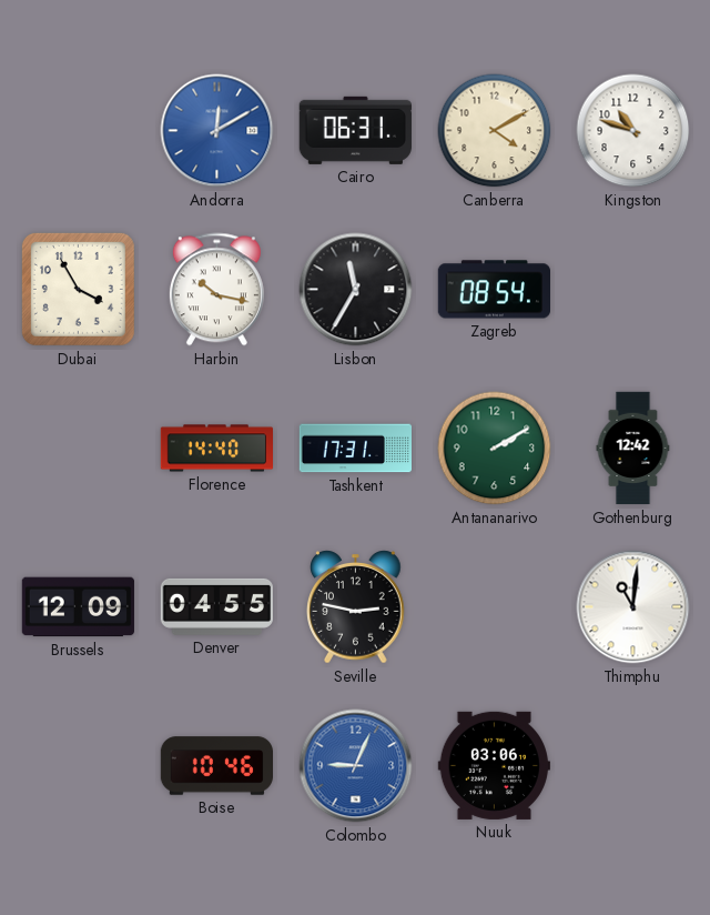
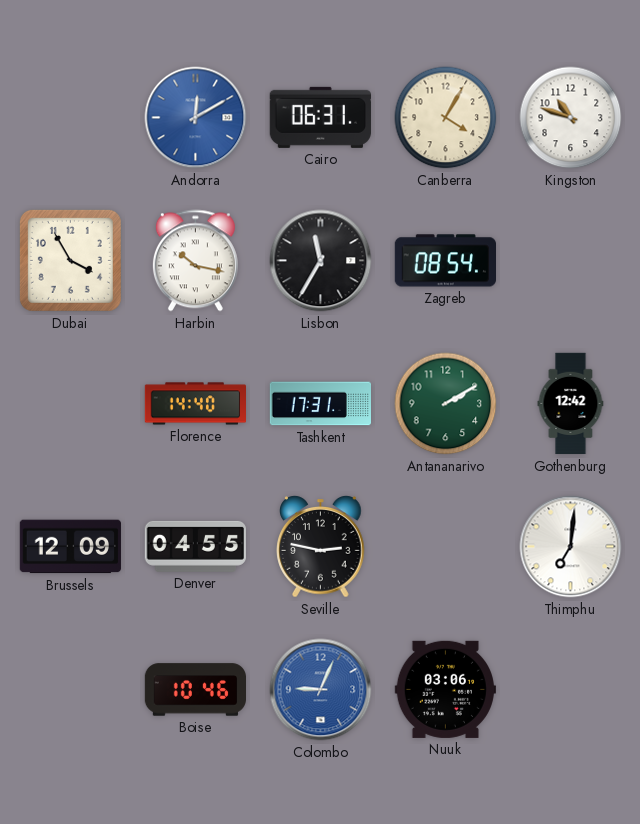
Canberra: 4:10 -> 4:05 (446, 118)
Thimphu: 11:01 -> 7:01 (571, 547)
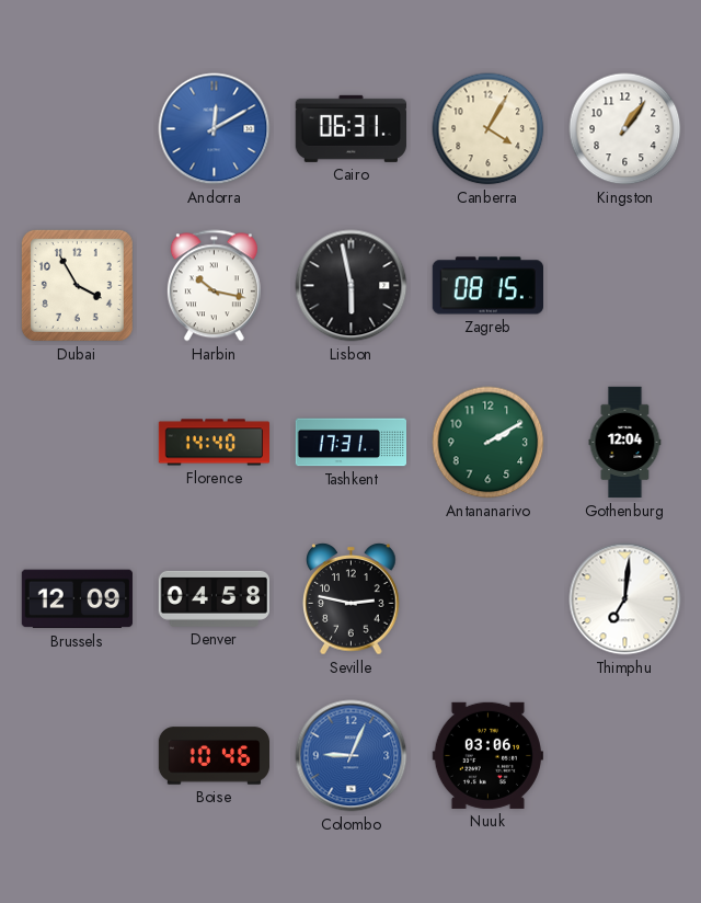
Kingston: 10:48 -> 1:06 (625, 129)
Lisbon: 11:35 -> 5:58 (352, 286)
Zagreb: 08:54 -> 08:15 (487, 286)
Gothenburg: 12:42 -> 12:04 (625, 443)
Denver: 04:55 -> 04:58 (214, 598)
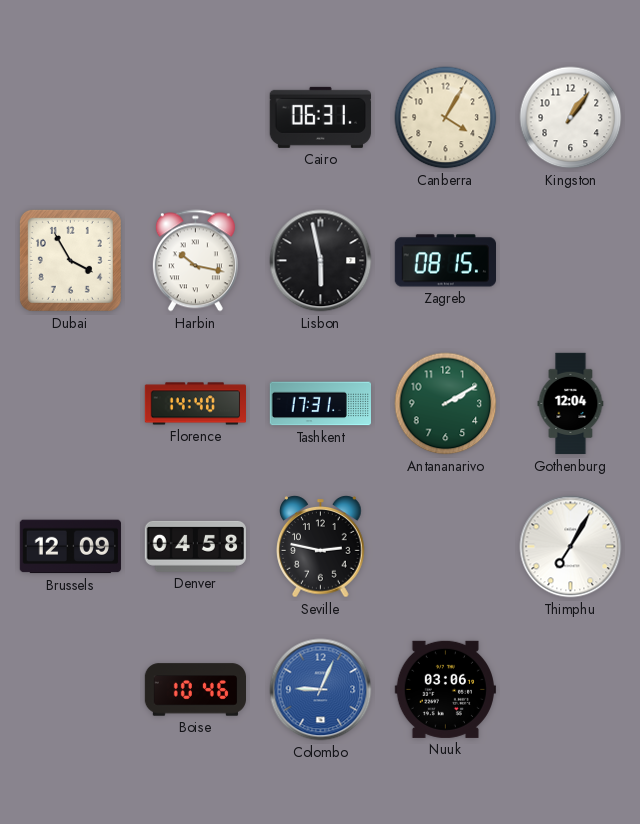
Andorra: 12:10 -> none (215, 129)
Thimphu: 7:01 -> 7:05 (571, 547)
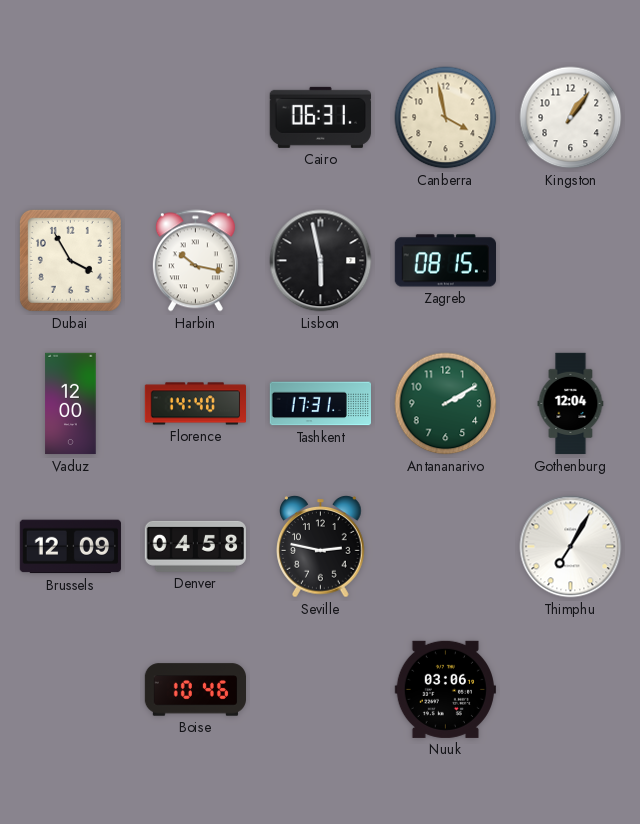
Canberra: 4:05 -> 3:58 (446, 118)
Vaduz: none -> 12:00 (71, 404)
Colombo: 9:04 -> none (321, 690)
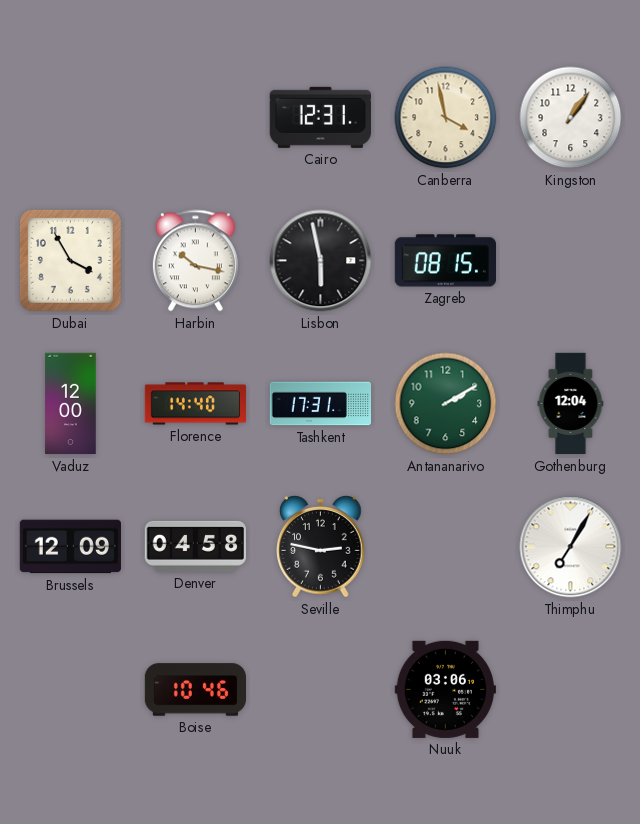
Cairo: 06:31 -> 12:31 (320, 117)
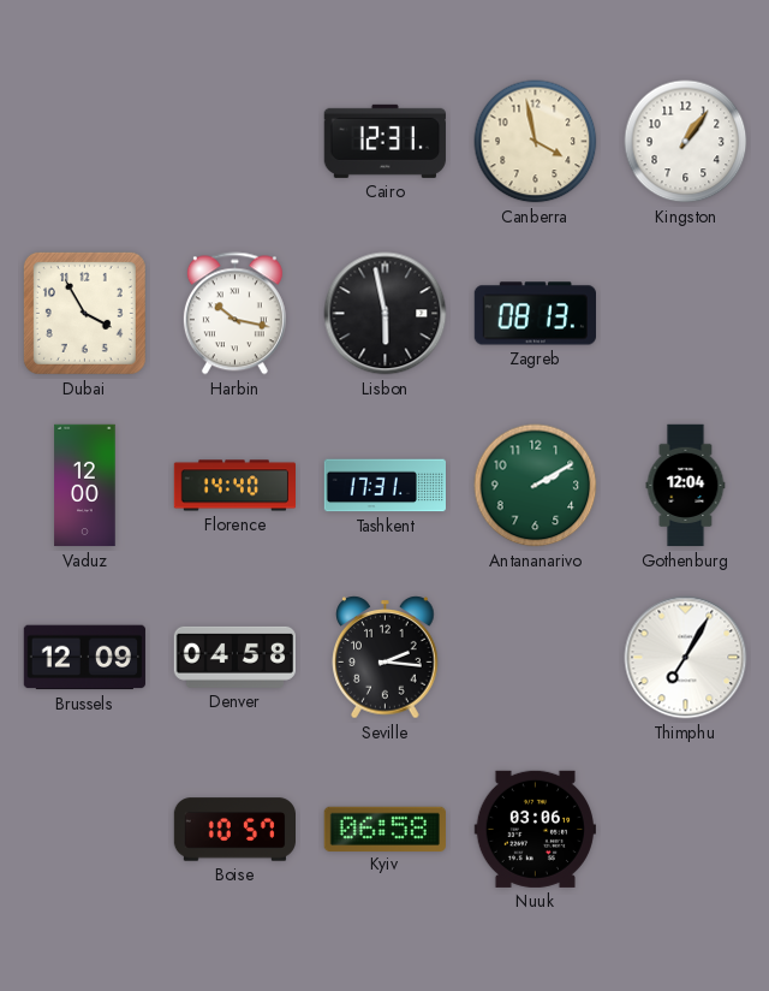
Zagreb: 08:15 -> 08:13 (535, 314)
Seville: 2:47 -> 2:16 (386, 658)
Boise: 10:46 -> 10:57 (236, 830)
Kyiv: none -> 06:58 (384, 829)
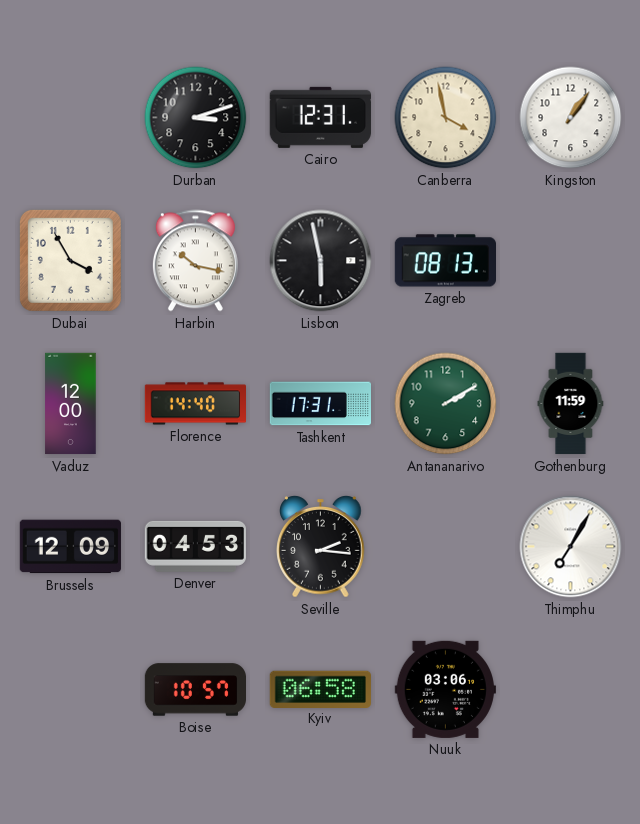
Durban: none -> 3:12 (196, 118)
Gothenburg: 12:04 -> 11:59 (571, 404)
Denver: 04:58 -> 04:53 (195, 546)
